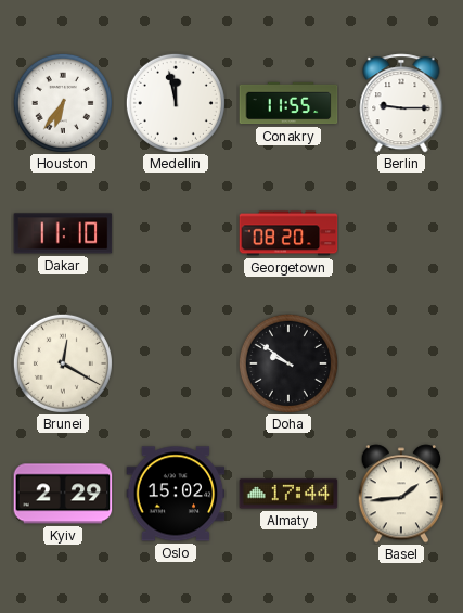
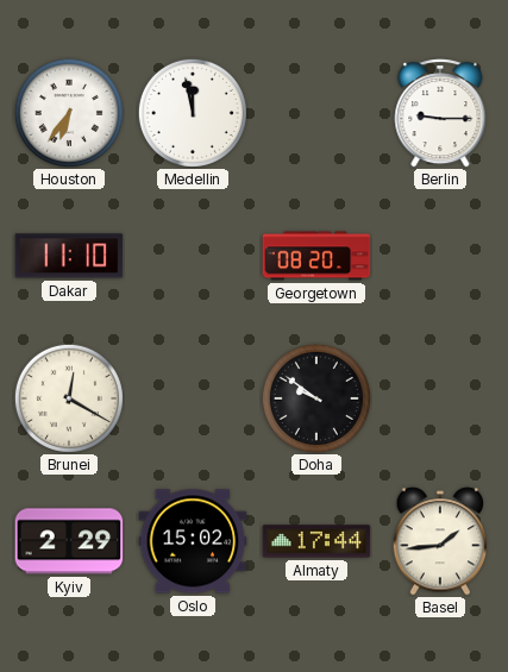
Conakry: 11:55 -> none (288, 103)
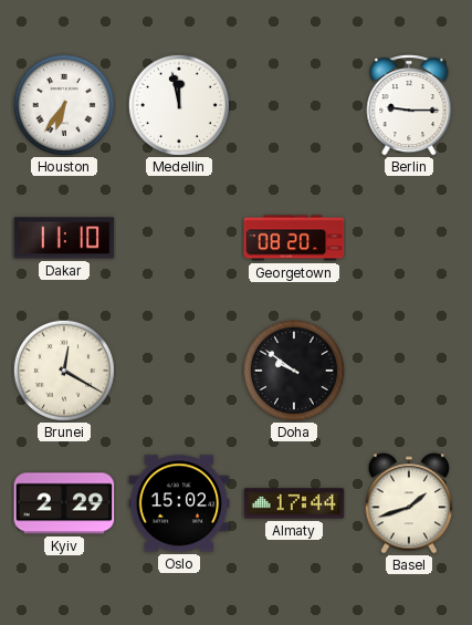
Basel: 1:44 -> 1:42 (409, 503)
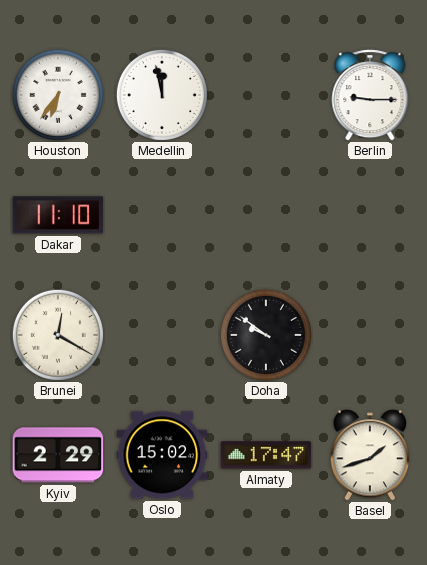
Georgetown: 08:20 -> none (294, 238)
Almaty: 17:44 -> 17:47 (266, 455)
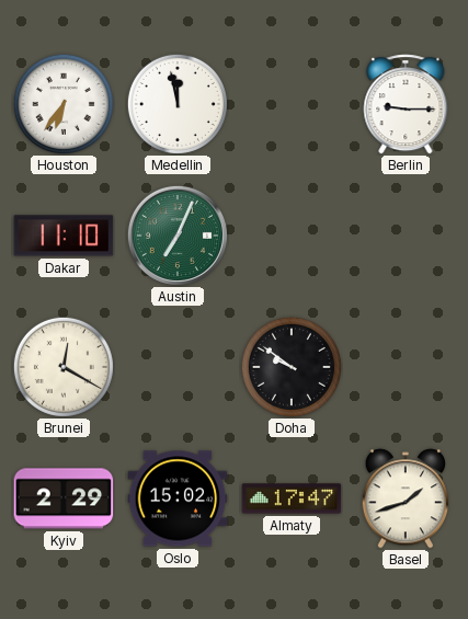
Austin: none -> 7:04 (178, 236)
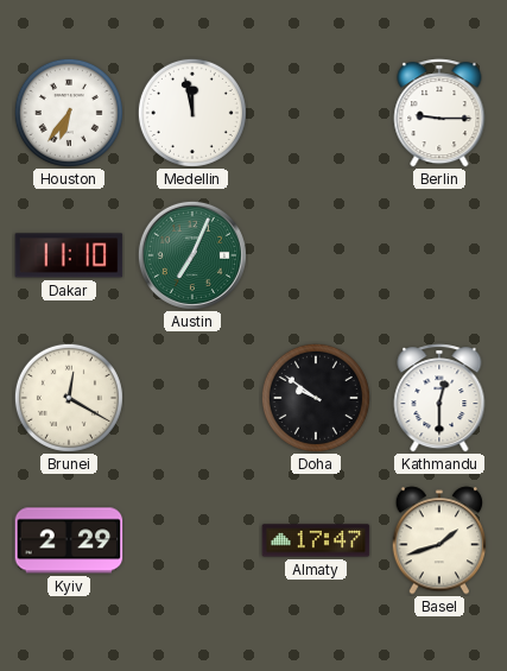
Kathmandu: none -> 12:30 (439, 398)
Oslo: 15:02 -> none (178, 498)
